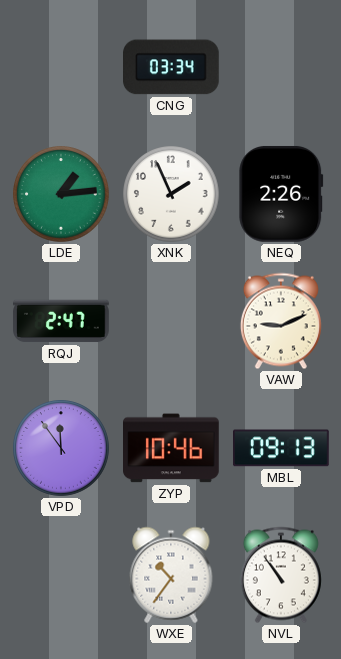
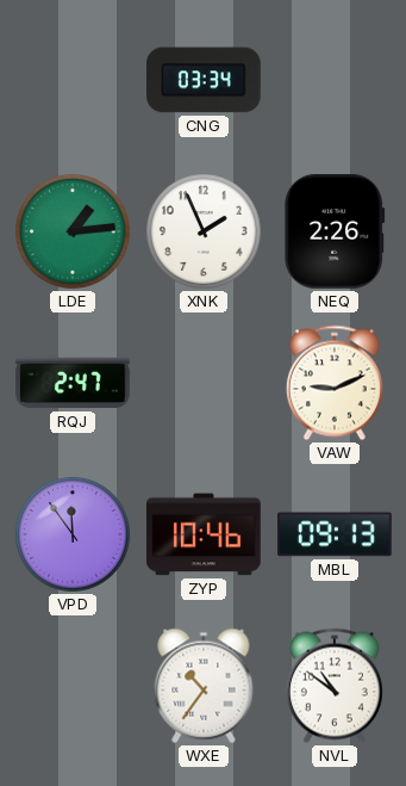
NVL: 10:54 -> 10:51 (335, 686)
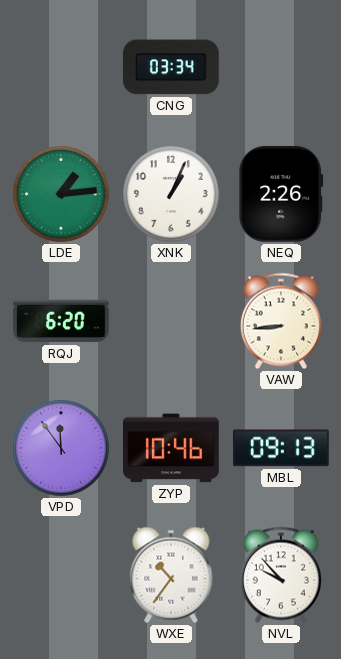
XNK: 1:56 -> 1:04 (171, 194)
RQJ: 2:47 -> 6:20 (61, 321)
VAW: 9:11 -> 8:44 (281, 321)
NVL: 10:51 -> 9:53 (281, 575)
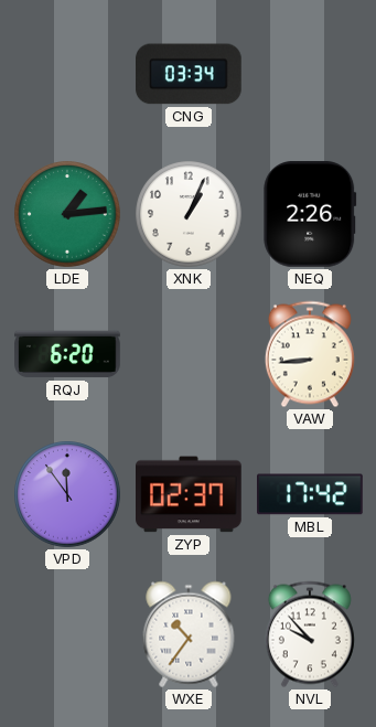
ZYP: 10:46 -> 02:37 (190, 494)
MBL: 09:13 -> 17:42 (311, 494)
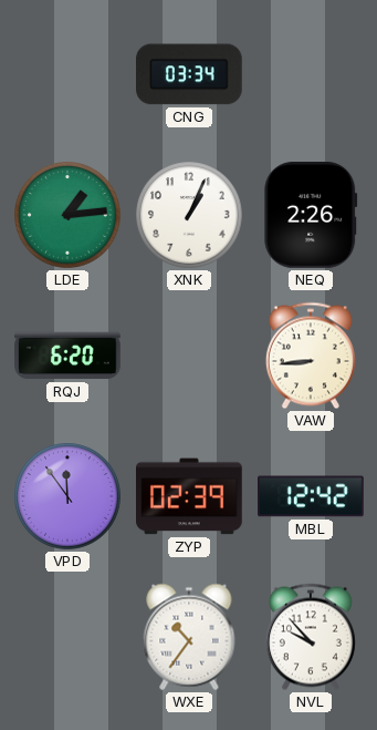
ZYP: 02:37 -> 02:39 (190, 496)
MBL: 17:42 -> 12:42 (312, 496)
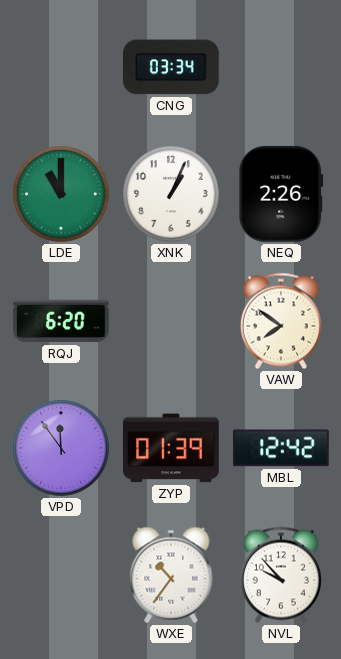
LDE: 1:14 -> 11:00 (61, 194)
VAW: 8:44 -> 7:51 (281, 321)
ZYP: 02:39 -> 01:39 (172, 448)
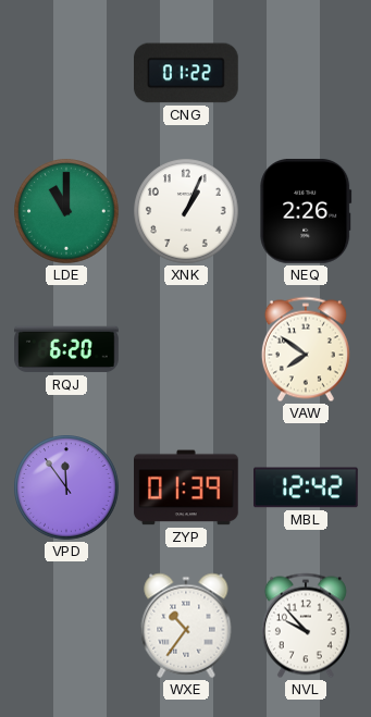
CNG: 03:34 -> 01:22 (187, 73)
